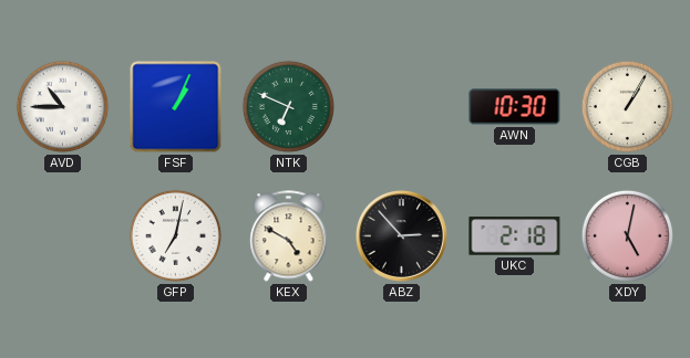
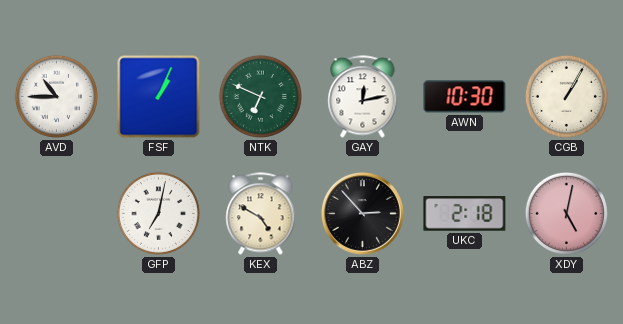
GAY: none -> 12:13 (363, 97)
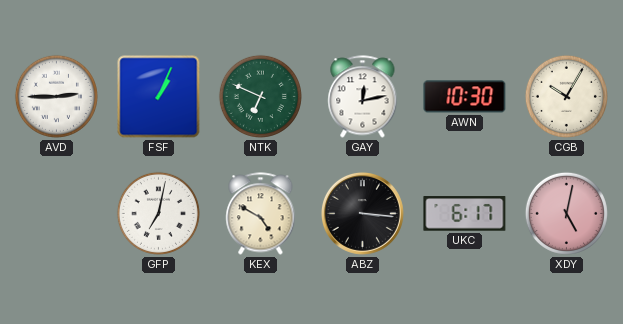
AVD: 10:45 -> 2:45 (56, 96)
CGB: 1:05 -> 10:05 (566, 96)
ABZ: 2:53 -> 3:16 (362, 213)
UKC: 2:18 -> 6:17 (465, 214)
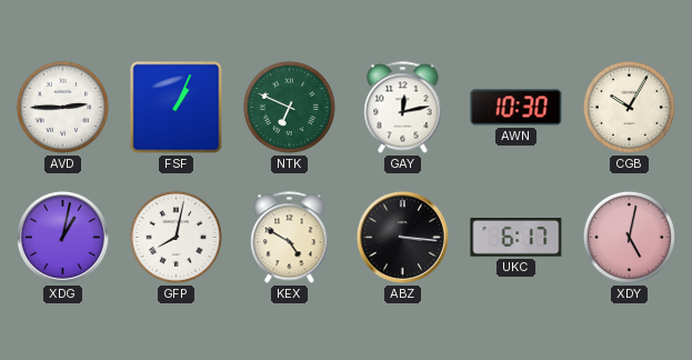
XDG: none -> 1:02 (62, 237)
GFP: 7:02 -> 8:02 (175, 237)
